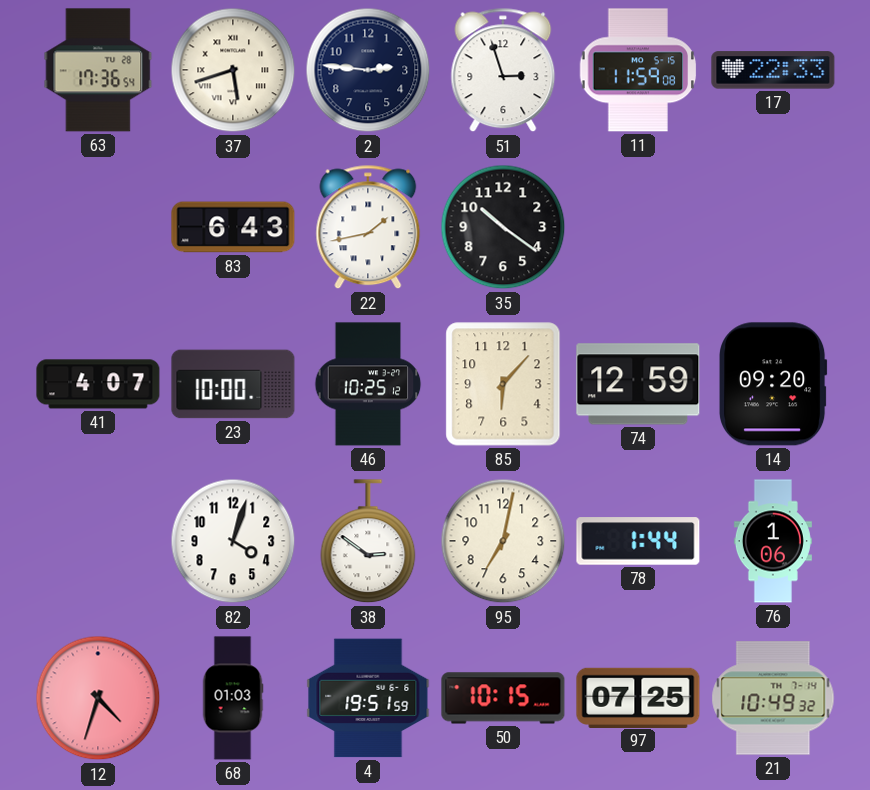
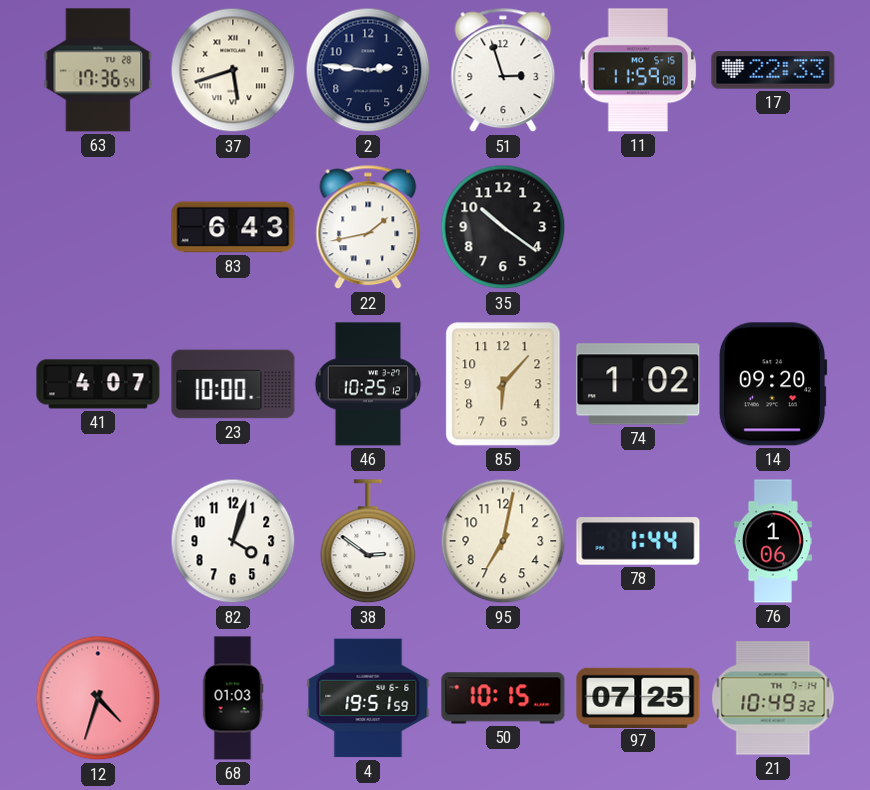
74: 12:59 -> 1:02 (638, 384)
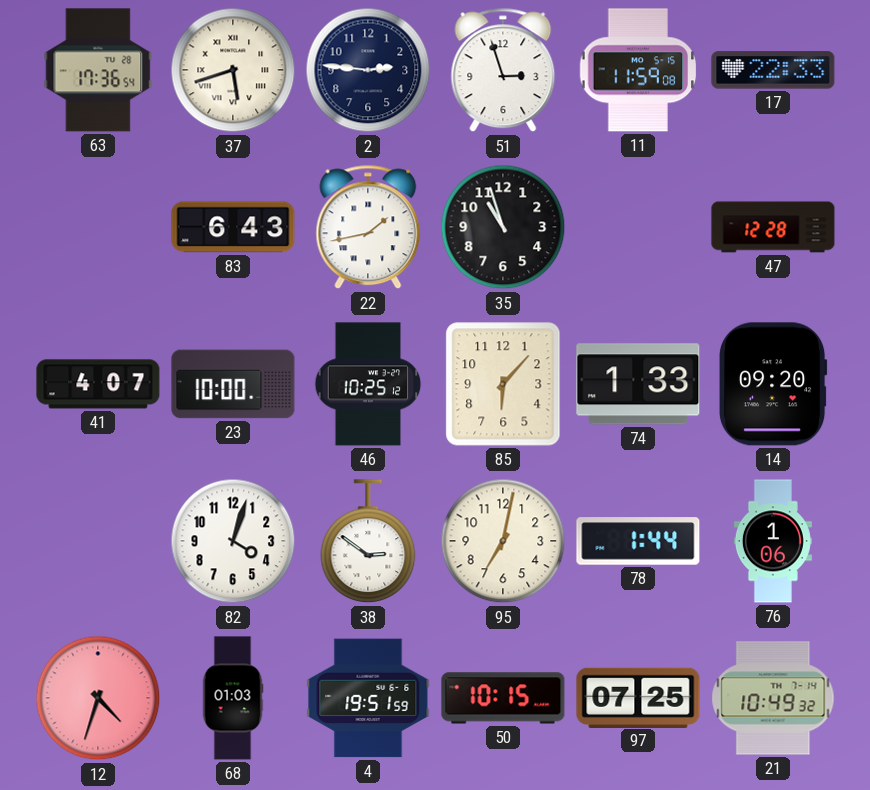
35: 10:21 -> 10:57 (503, 227)
47: none -> 12:28 (773, 227)
74: 1:02 -> 1:33 (638, 384)
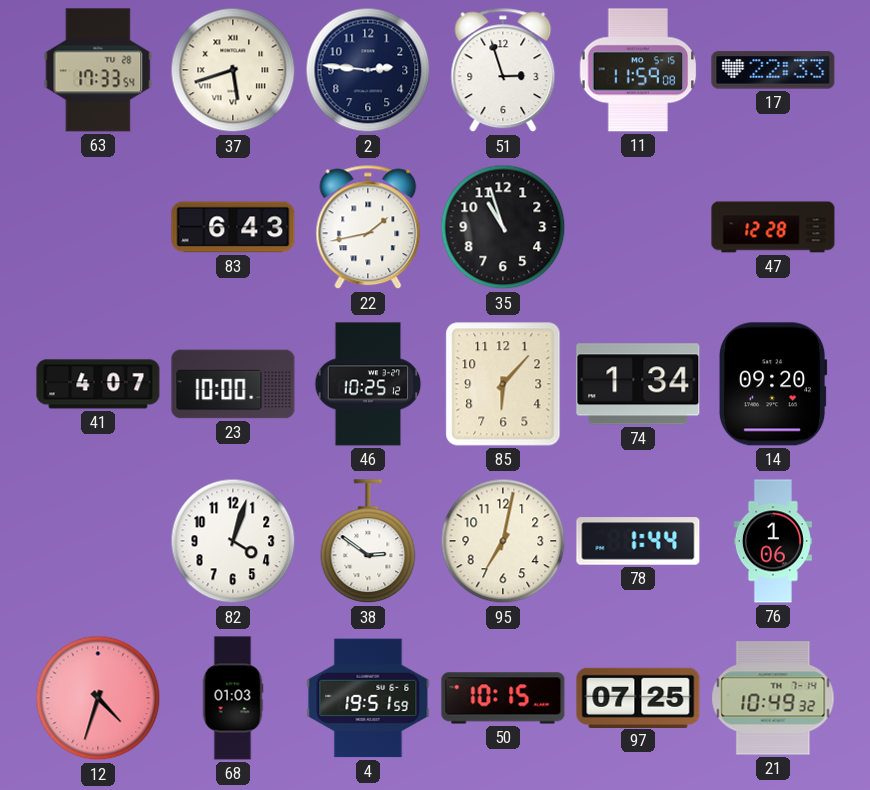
63: 17:36 -> 17:33 (98, 70)
74: 1:33 -> 1:34 (638, 384)
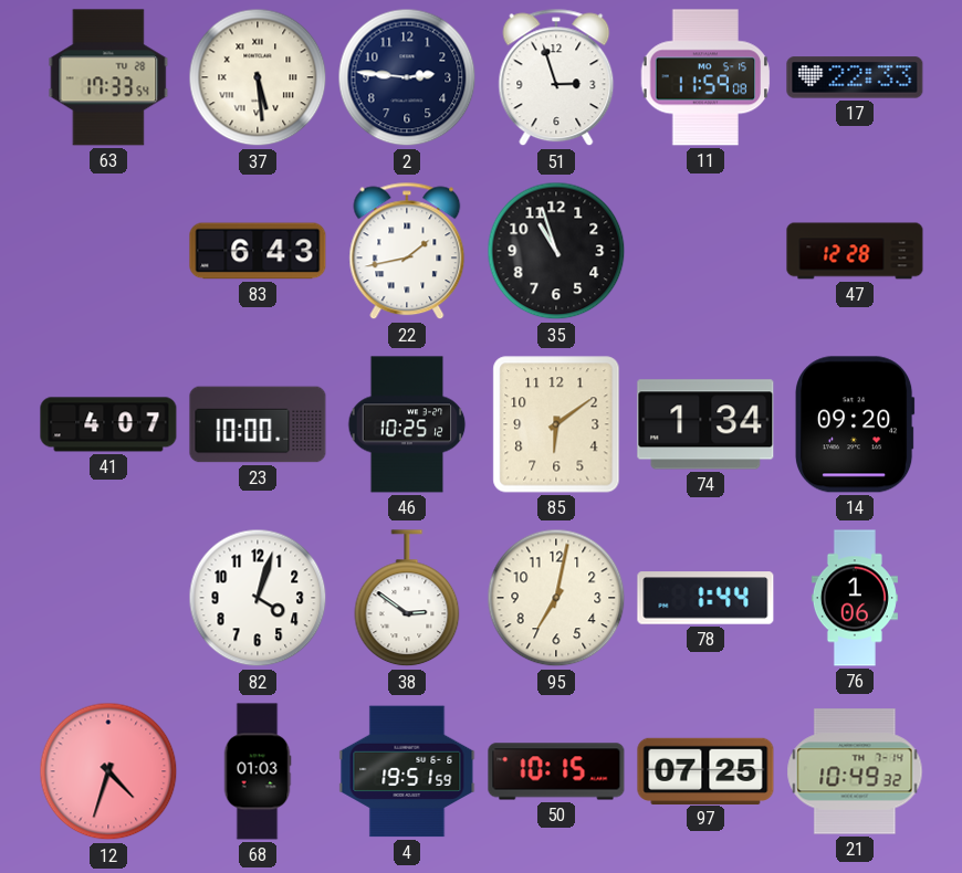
37: 5:42 -> 5:29 (258, 77)
85: 6:07 -> 6:09 (556, 424)
